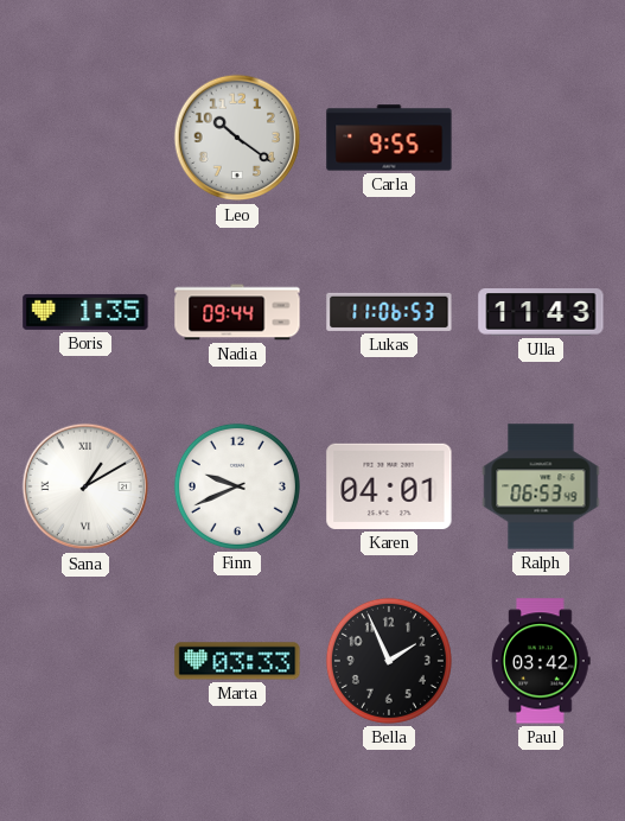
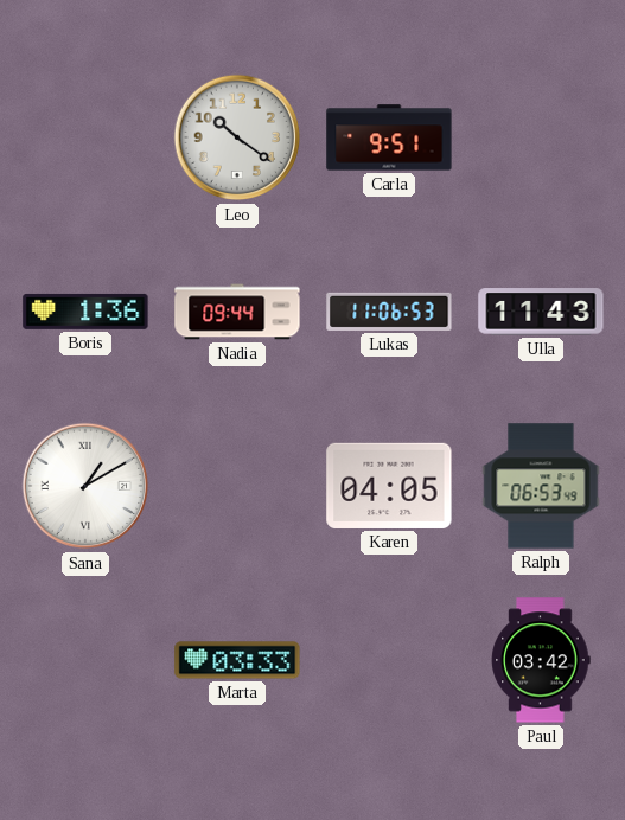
Carla: 9:55 -> 9:51 (389, 137)
Boris: 1:35 -> 1:36 (85, 312)
Finn: 9:41 -> none (237, 486)
Karen: 04:01 -> 04:05 (389, 486)
Bella: 1:56 -> none (389, 661)
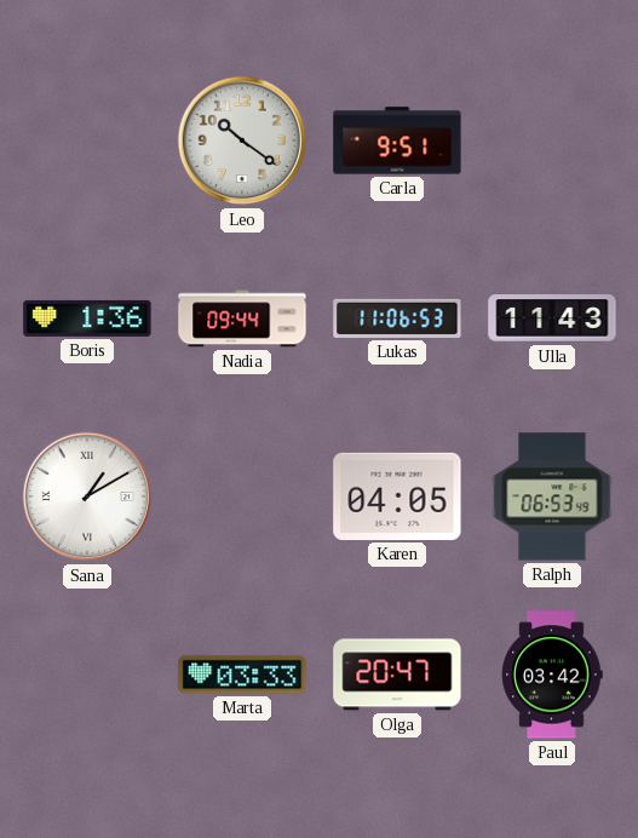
Olga: none -> 20:47 (397, 675)
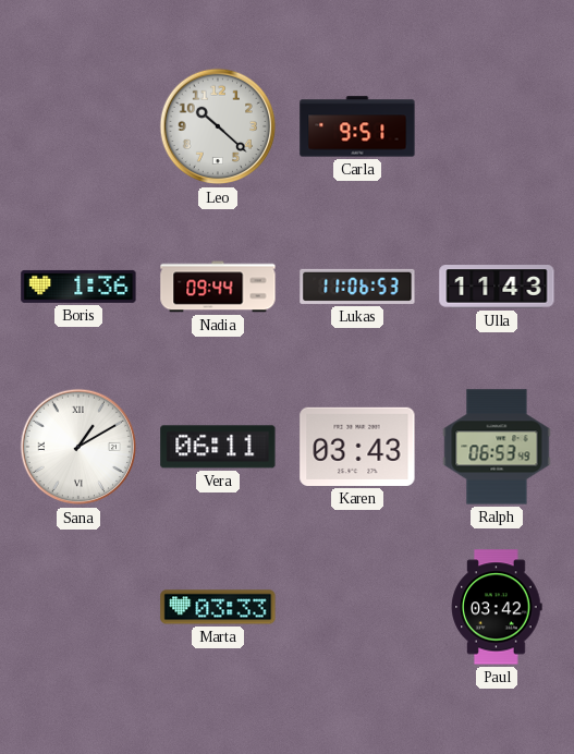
Leo: 10:21 -> 10:22 (218, 126)
Vera: none -> 06:11 (218, 447)
Karen: 04:05 -> 03:43 (357, 447)
Olga: 20:47 -> none (397, 675)
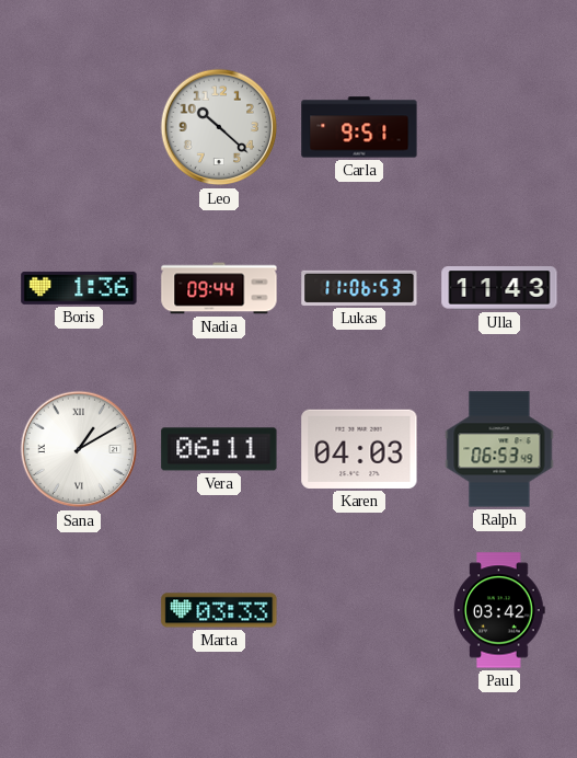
Karen: 03:43 -> 04:03 (359, 449)
